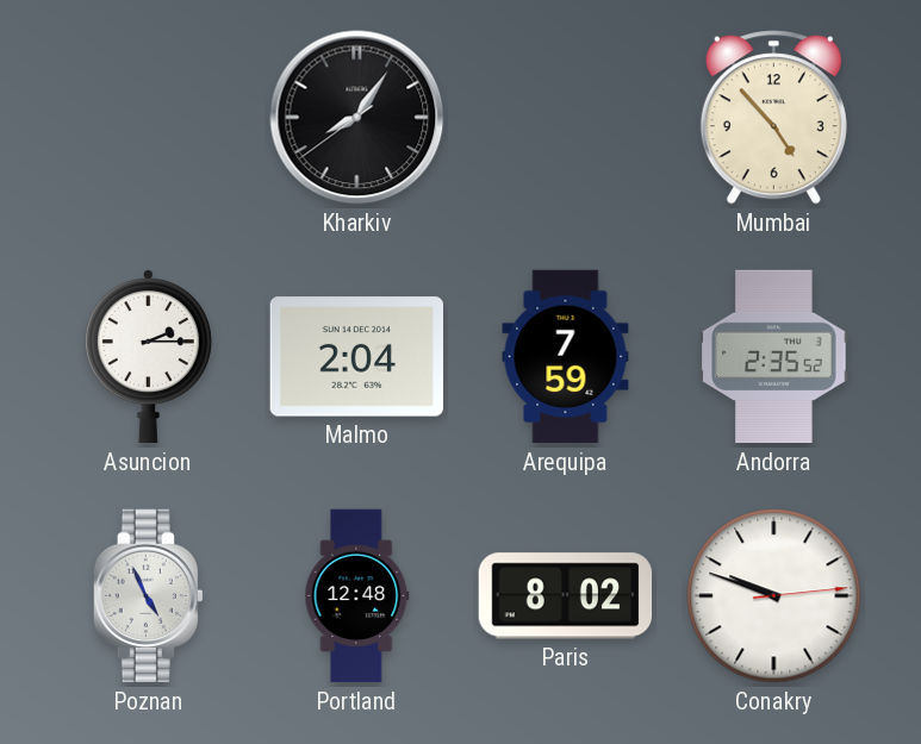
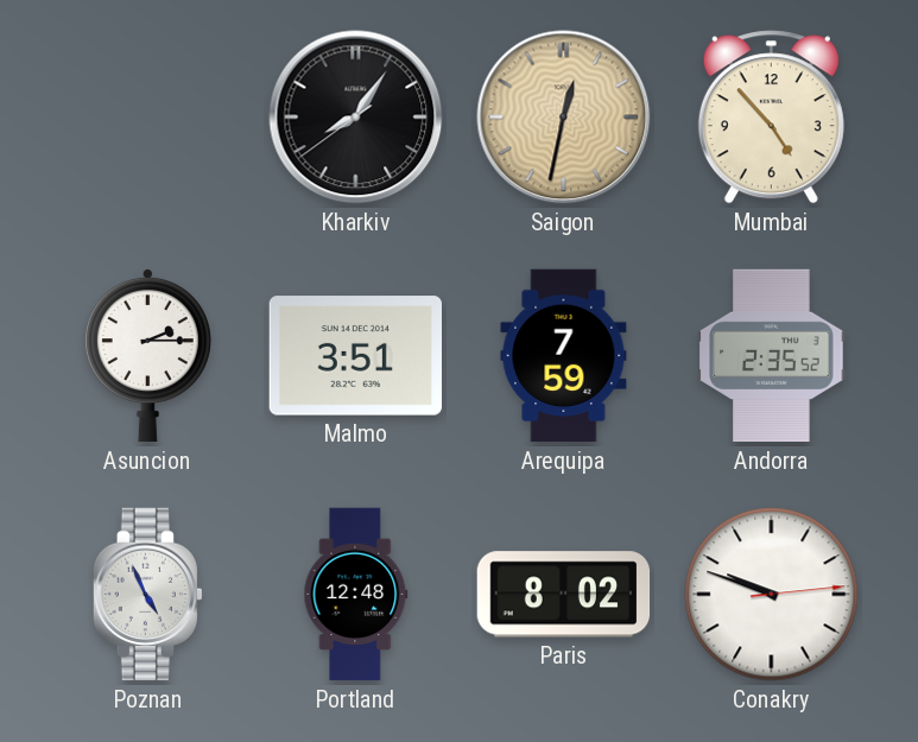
Saigon: none -> 12:32 (564, 118)
Malmo: 2:04 -> 3:51 (355, 356)
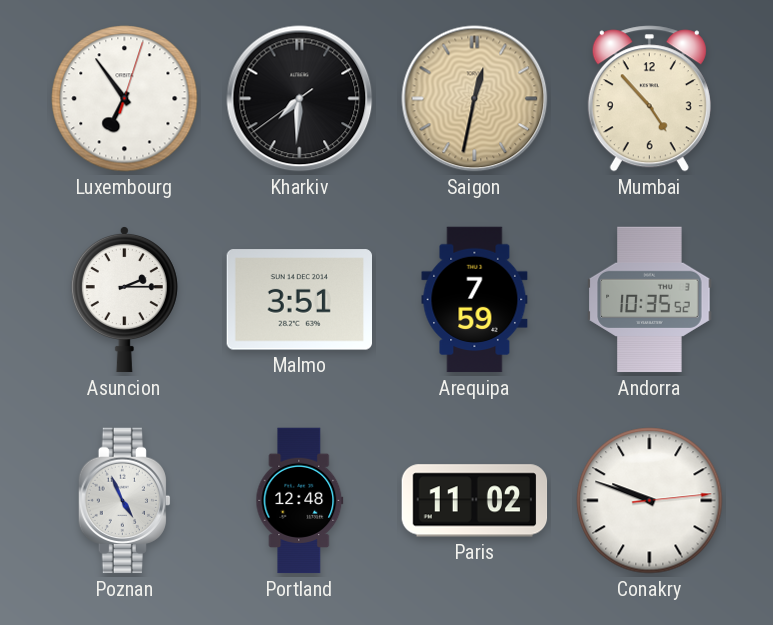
Luxembourg: none -> 6:54 (125, 99)
Kharkiv: 8:05 -> 7:30 (300, 99)
Andorra: 2:35 -> 10:35 (650, 300)
Paris: 8:02 -> 11:02 (475, 501)
